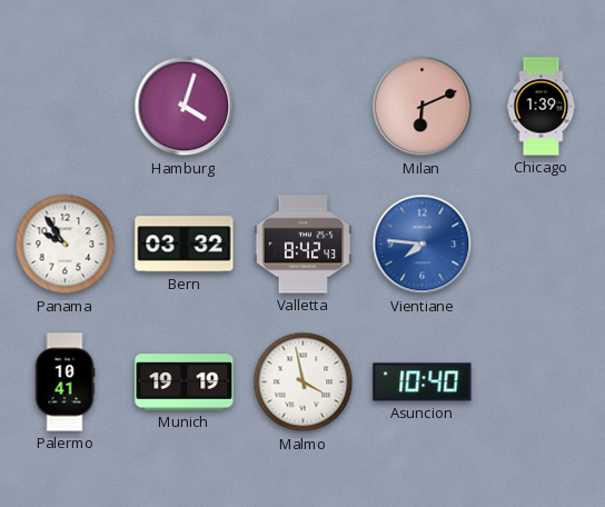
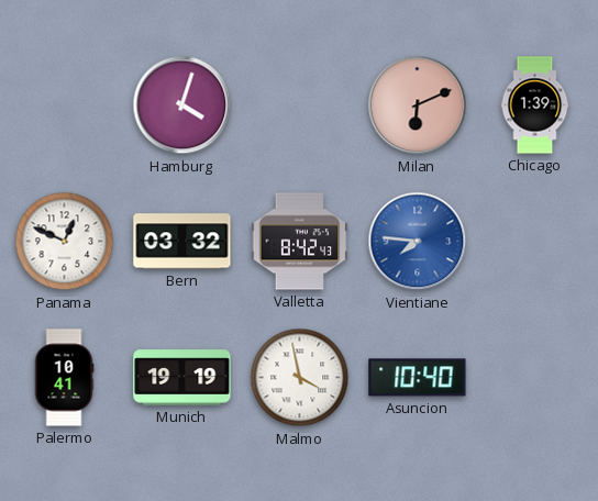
Panama: 9:54 -> 12:49 (65, 242)
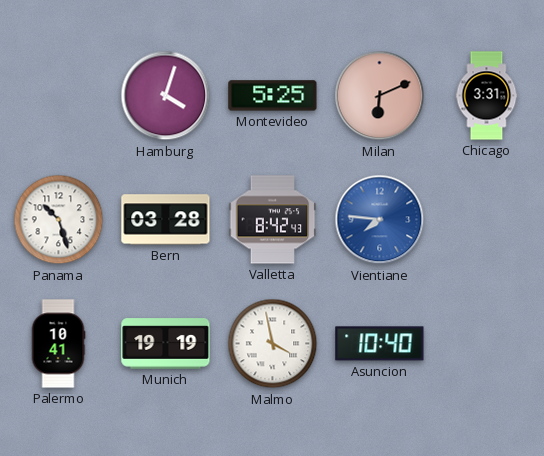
Montevideo: none -> 5:25 (273, 96)
Chicago: 1:39 -> 3:31 (487, 96)
Panama: 12:49 -> 10:27 (59, 220)
Bern: 03:32 -> 03:28 (166, 220)
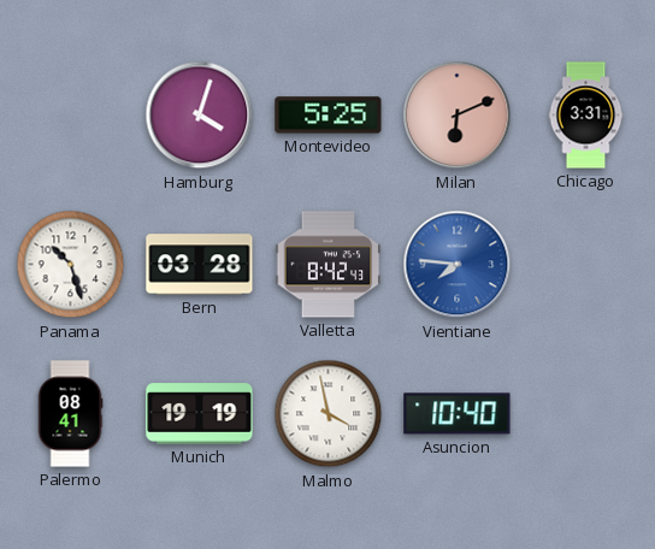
Palermo: 10:41 -> 08:41 (70, 414)
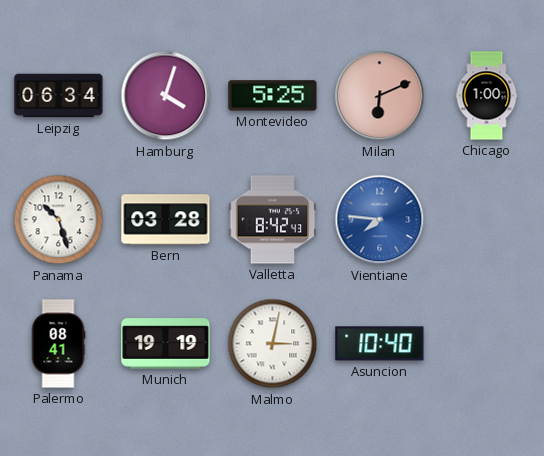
Leipzig: none -> 06:34 (59, 96)
Chicago: 3:31 -> 1:00 (487, 96)
Malmo: 3:58 -> 3:02 (273, 344)
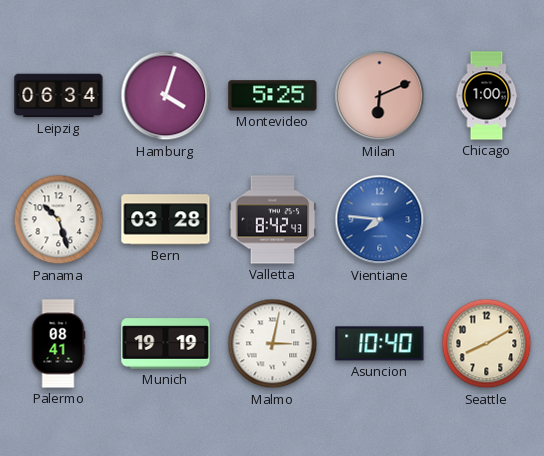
Seattle: none -> 8:10 (487, 344)
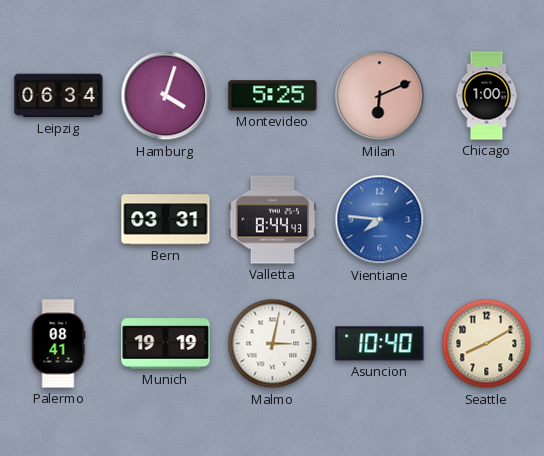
Panama: 10:27 -> none (59, 220)
Bern: 03:28 -> 03:31 (166, 220)
Valletta: 8:42 -> 8:44 (273, 220)
